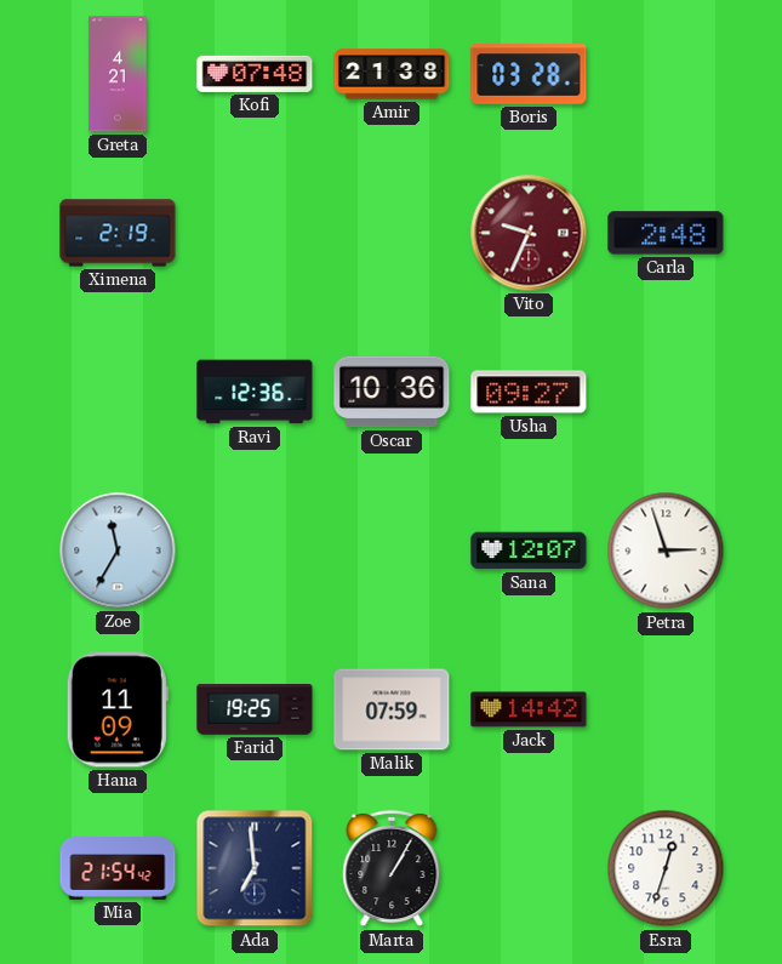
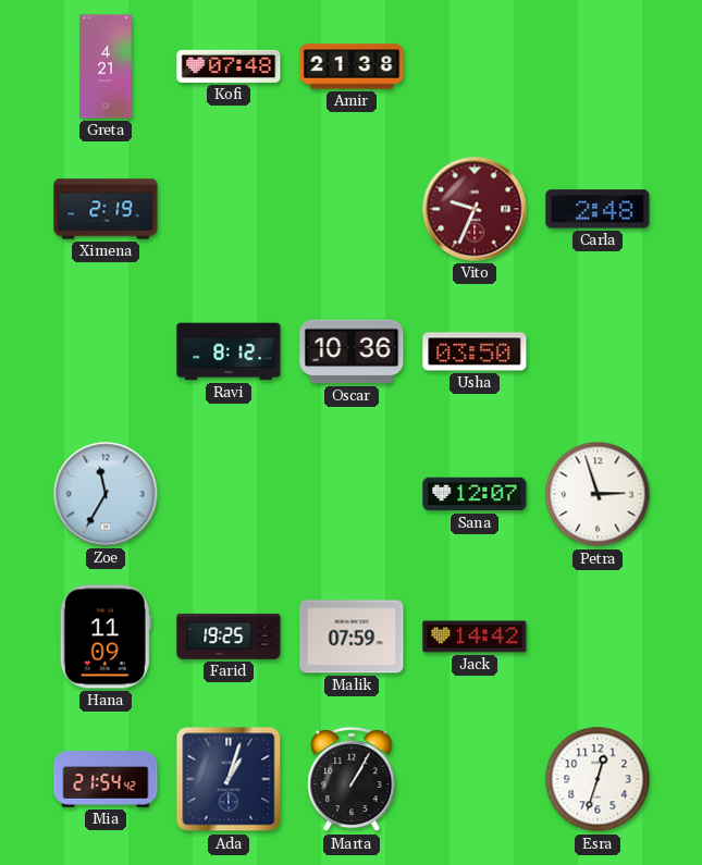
Boris: 03:28 -> none (529, 74)
Ravi: 12:36 -> 8:12 (229, 351)
Usha: 09:27 -> 03:50 (475, 351)
Ada: 6:59 -> 1:03 (229, 779)
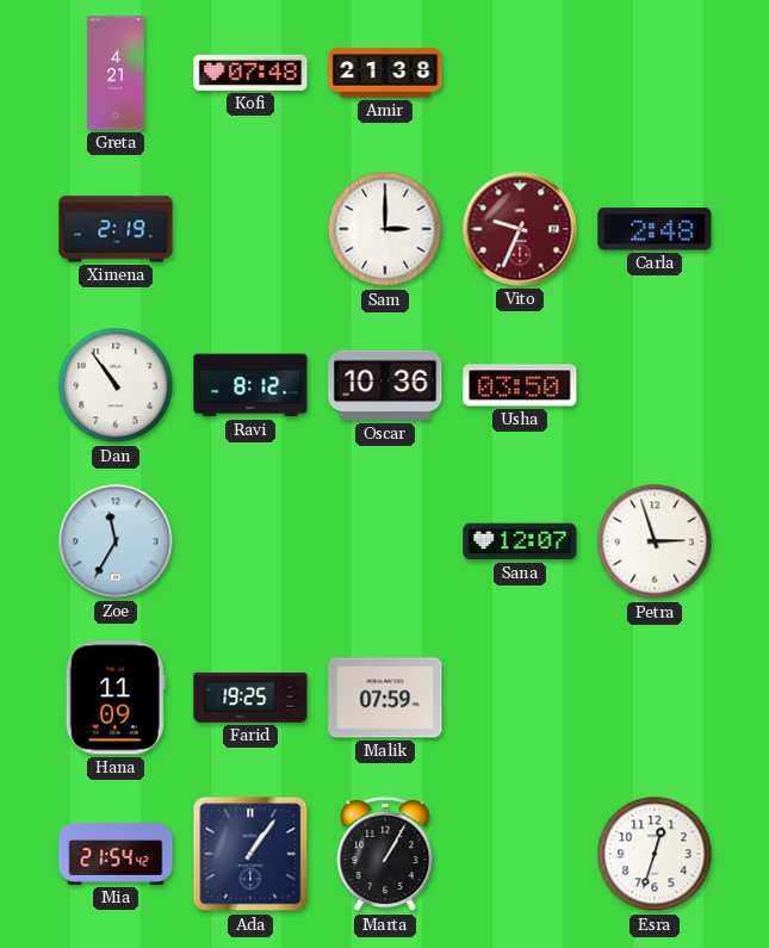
Sam: none -> 3:00 (385, 229)
Dan: none -> 10:54 (116, 385)
Jack: 14:42 -> none (475, 637)
Ada: 1:03 -> 1:06 (250, 854)
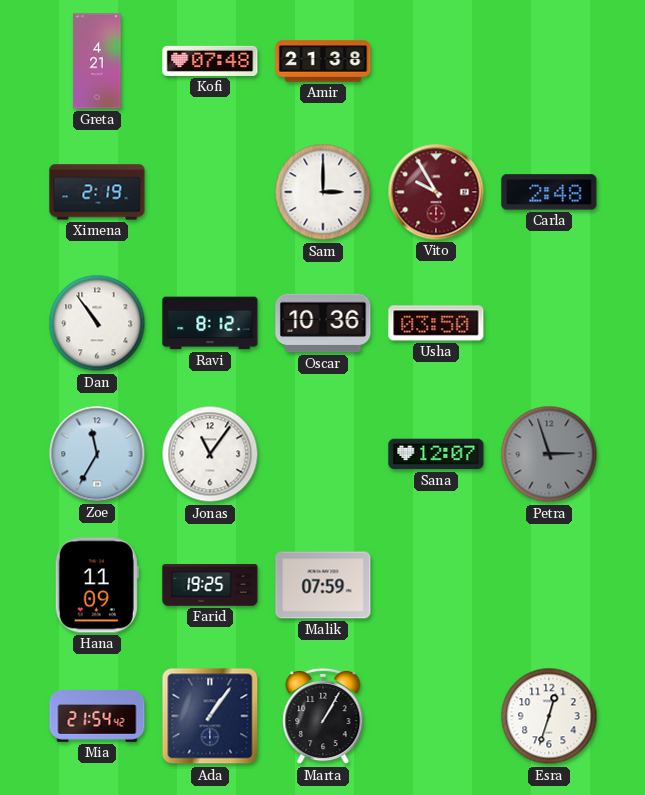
Vito: 9:34 -> 9:55 (436, 192)
Jonas: none -> 11:06 (210, 454)
Petra dial: white -> grey (549, 454)
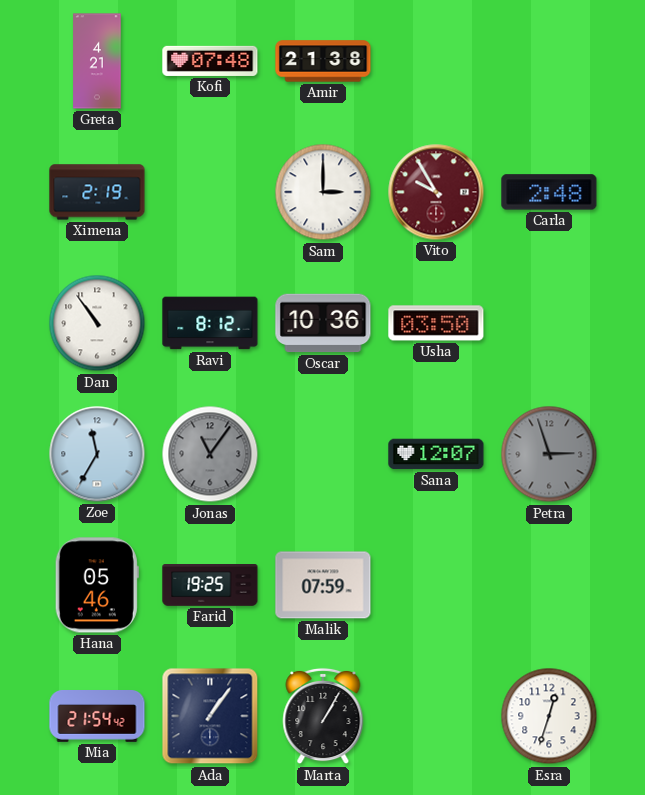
Jonas dial: white -> grey (210, 454)
Hana: 11:09 -> 05:46 (97, 585)
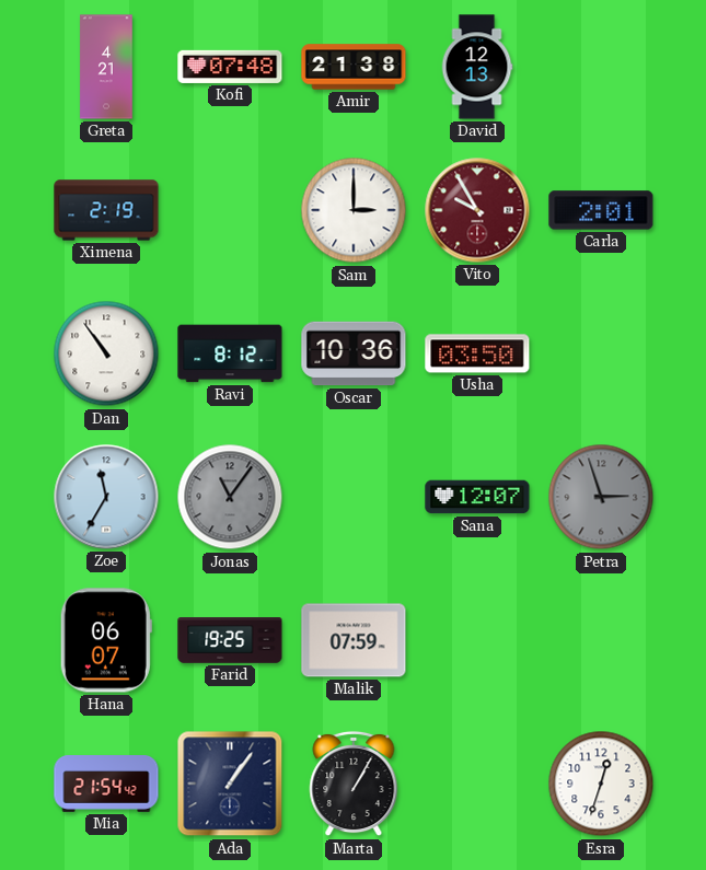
David: none -> 12:13 (477, 67)
Carla: 2:48 -> 2:01 (601, 210)
Hana: 05:46 -> 06:07 (106, 640)
